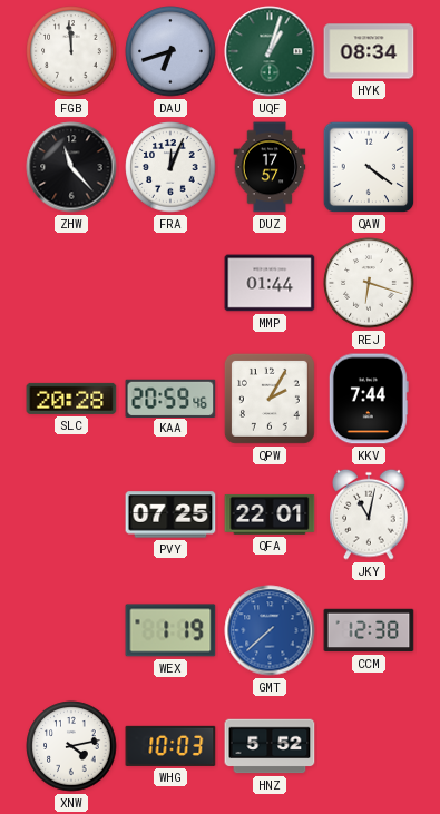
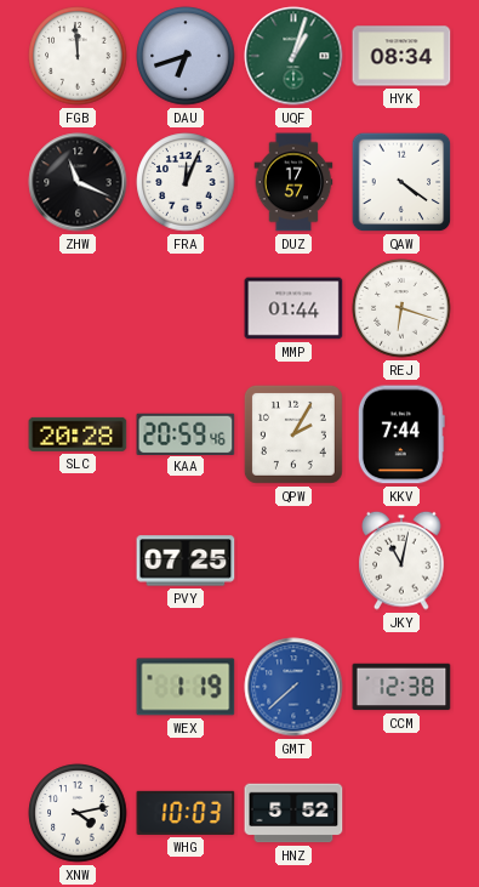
ZHW: 11:23 -> 11:19 (78, 182)
QFA: 22:01 -> none (270, 514)
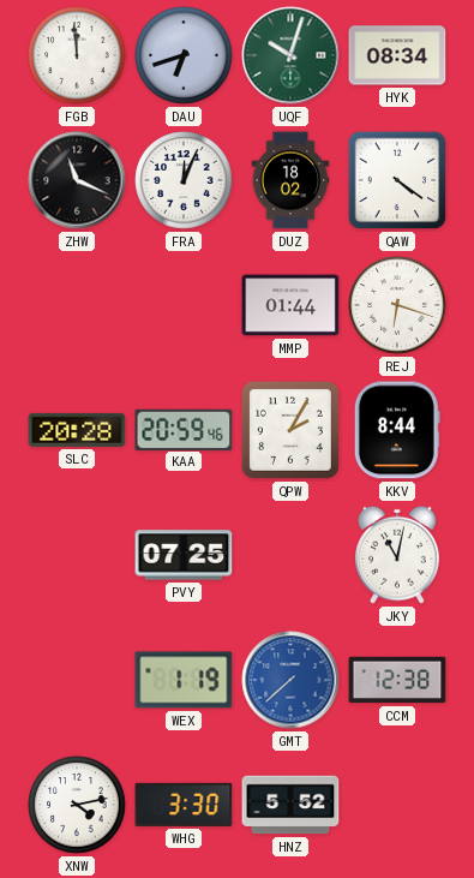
UQF: 1:03 -> 10:03 (290, 55)
DUZ: 17:57 -> 18:02 (290, 180)
KKV: 7:44 -> 8:44 (397, 430)
WHG: 10:03 -> 3:30 (184, 805)
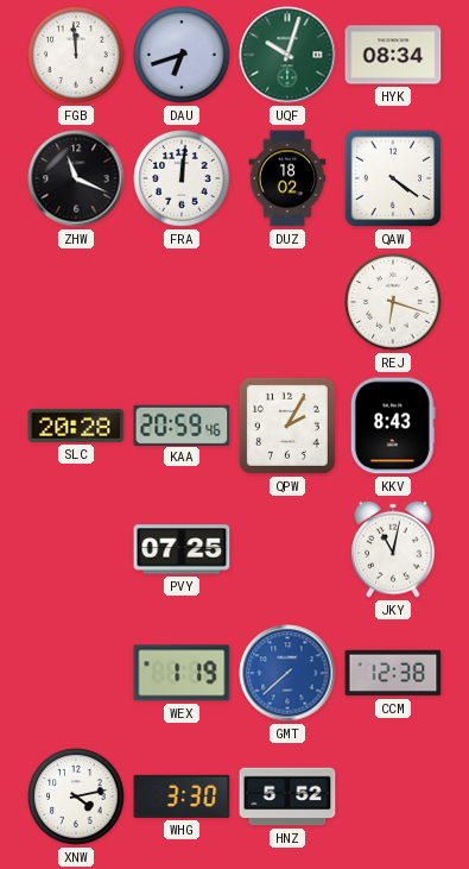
FRA: 12:04 -> 12:01 (182, 178)
MMP: 01:44 -> none (290, 305)
KKV: 8:44 -> 8:43 (393, 426)
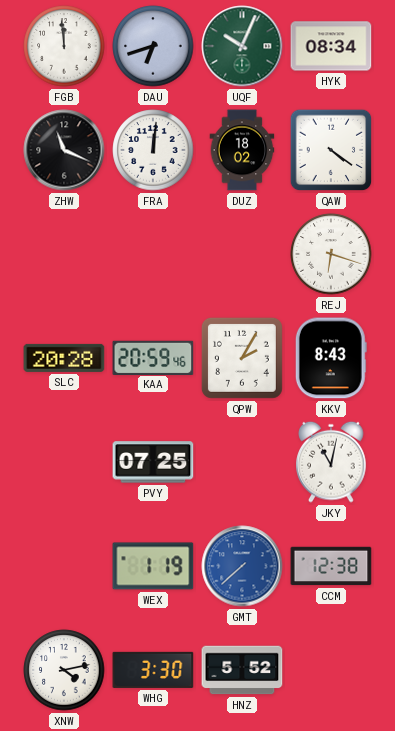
UQF: 10:03 -> 10:04 (242, 46)
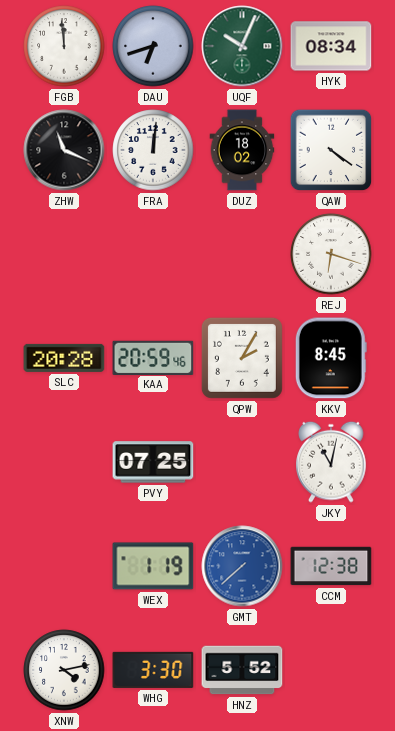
KKV: 8:43 -> 8:45 (331, 358)
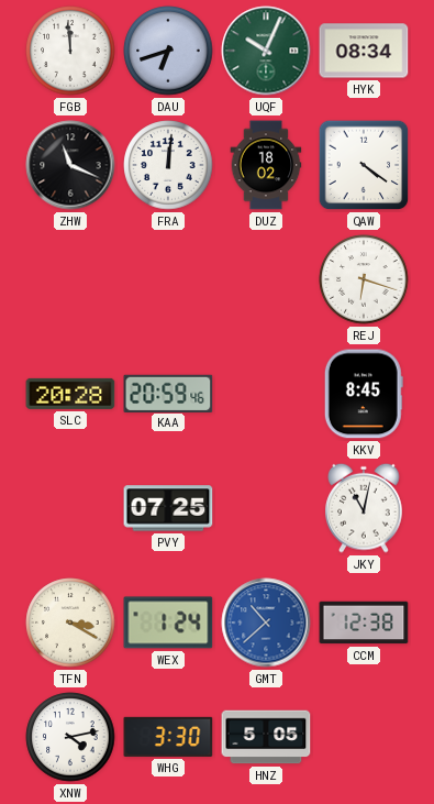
QPW: 2:05 -> none (242, 358)
TFN: none -> 3:20 (70, 623)
WEX: 1:19 -> 1:24 (168, 623)
GMT: 7:38 -> 10:38 (266, 623)
HNZ: 5:52 -> 5:05 (266, 737)
